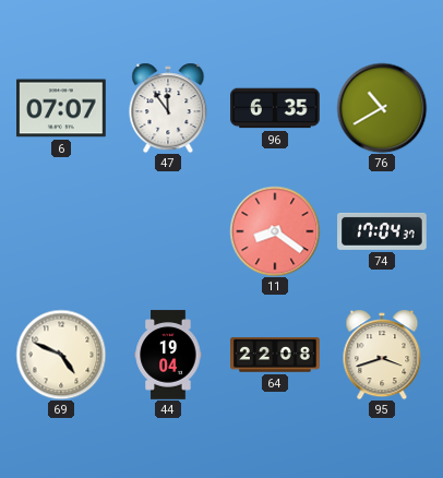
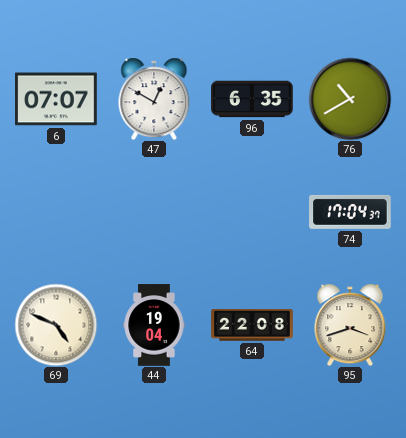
47: 11:54 -> 12:50 (154, 99)
11: 8:21 -> none (275, 231)
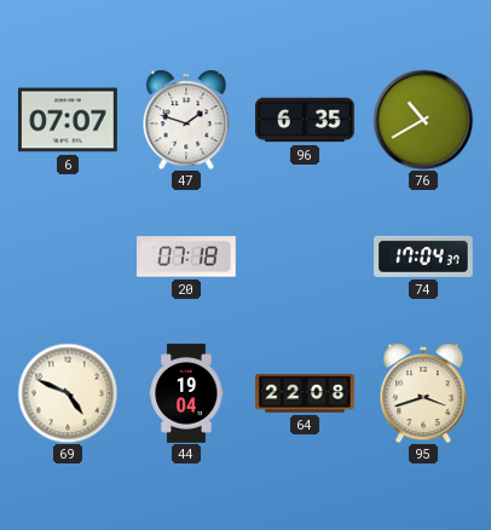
47: 12:50 -> 1:48 (186, 120)
20: none -> 07:18 (186, 257)
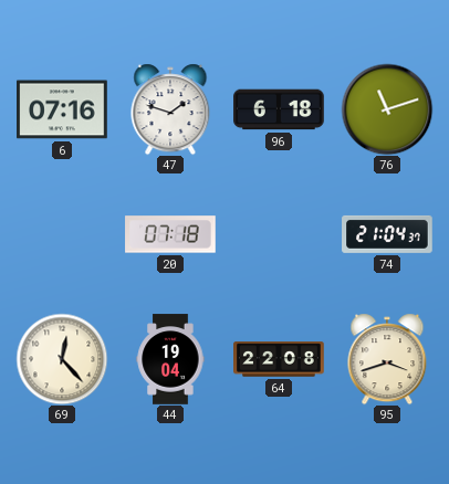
6: 07:07 -> 07:16 (62, 109)
96: 6:35 -> 6:18 (279, 109)
76: 10:40 -> 11:12 (387, 109)
74: 17:04 -> 21:04 (387, 234)
69: 4:49 -> 12:23 (62, 359)
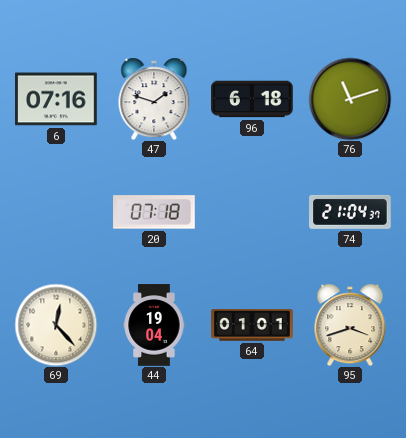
64: 22:08 -> 01:01 (252, 325)
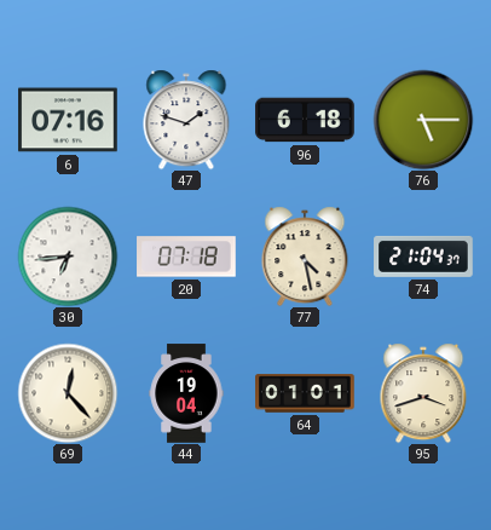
76: 11:12 -> 5:15 (423, 120)
30: none -> 6:44 (68, 257)
77: none -> 4:28 (305, 257)
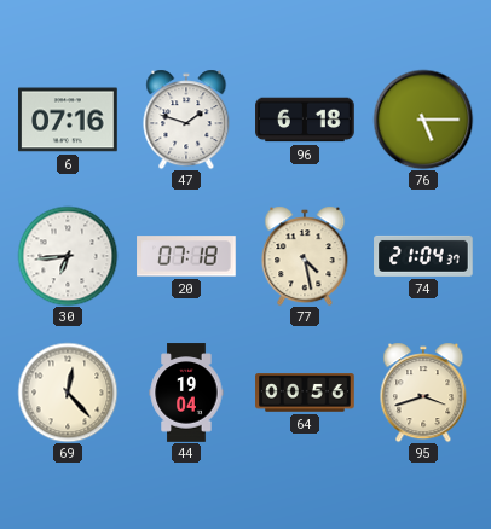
64: 01:01 -> 00:56 (305, 393)
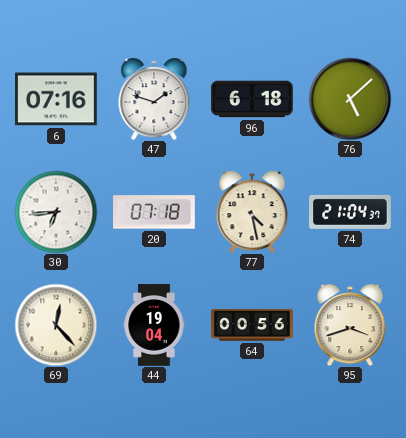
76: 5:15 -> 5:08 (350, 99)
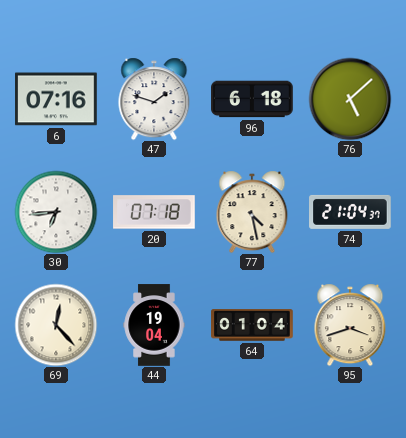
64: 00:56 -> 01:04 (252, 325)
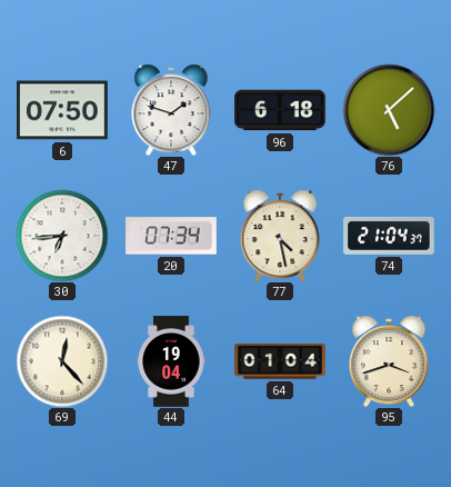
6: 07:16 -> 07:50 (62, 110)
20: 07:18 -> 07:34 (171, 236)
